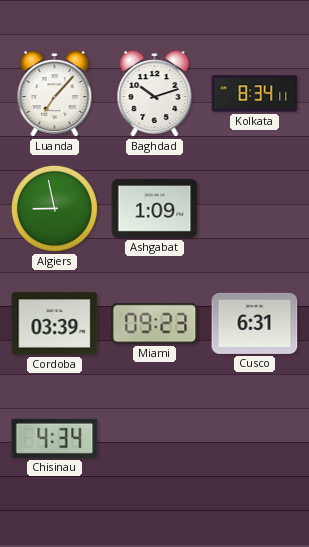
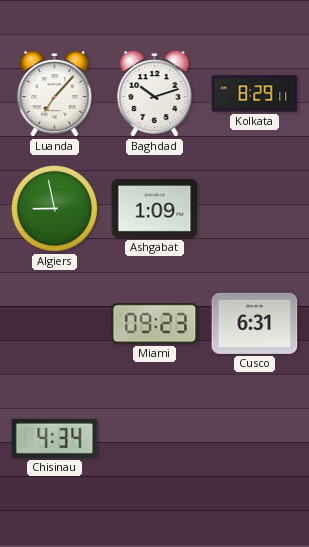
Kolkata: 8:34 -> 8:29 (255, 94)
Cordoba: 03:39 -> none (55, 324)
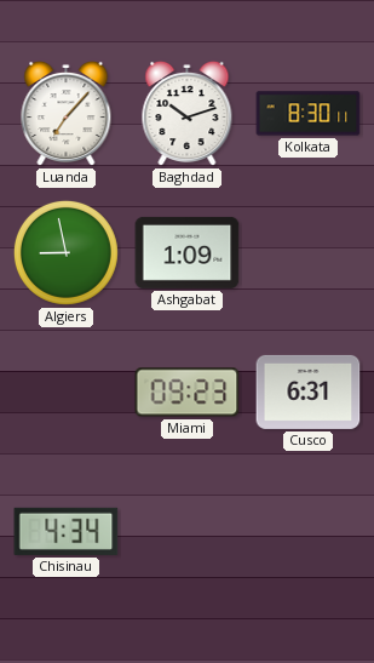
Kolkata: 8:29 -> 8:30 (309, 114)
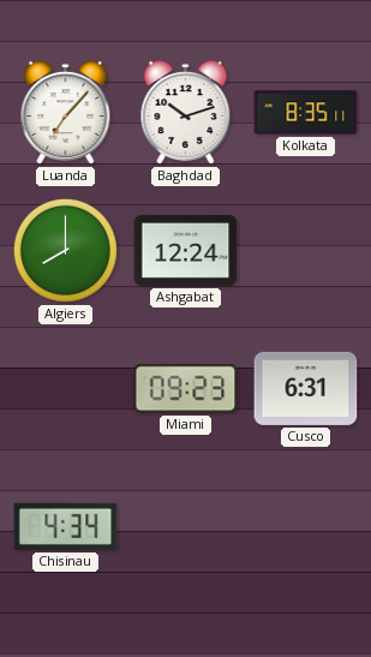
Kolkata: 8:30 -> 8:35 (306, 113)
Algiers: 8:58 -> 8:00 (65, 250)
Ashgabat: 1:09 -> 12:24 (186, 250)
